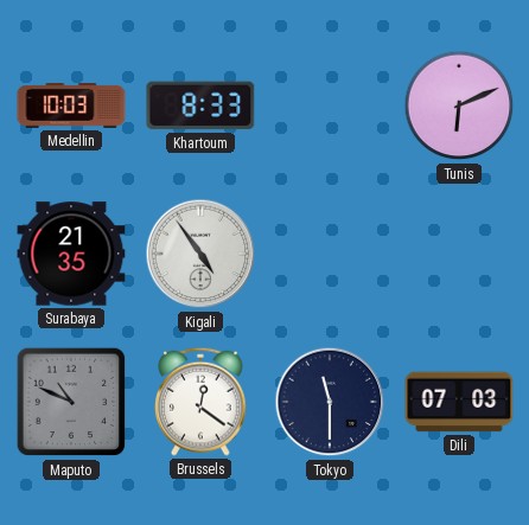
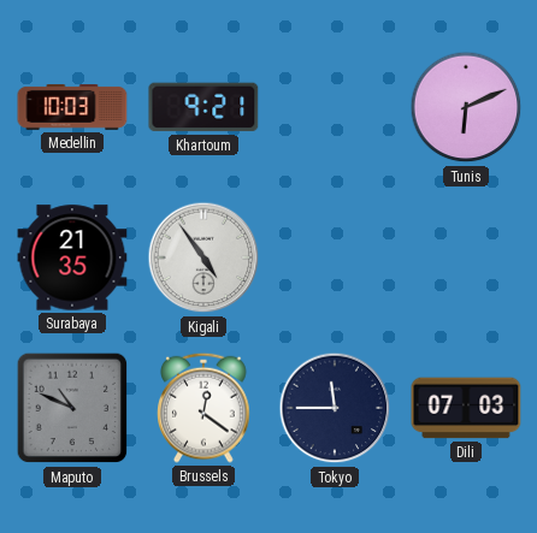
Khartoum: 8:33 -> 9:21 (203, 107)
Tokyo: 11:30 -> 11:45 (335, 408)
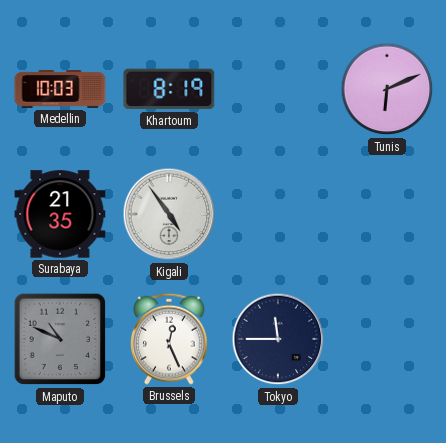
Khartoum: 9:21 -> 8:19 (169, 89)
Brussels: 12:21 -> 12:26 (169, 339)
Dili: 07:03 -> none (466, 408)
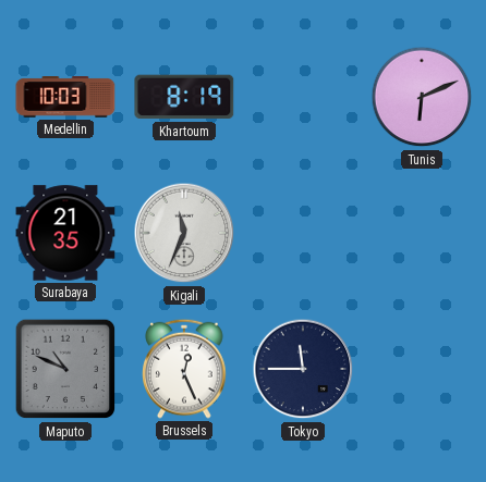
Kigali: 4:54 -> 11:34 (184, 233)
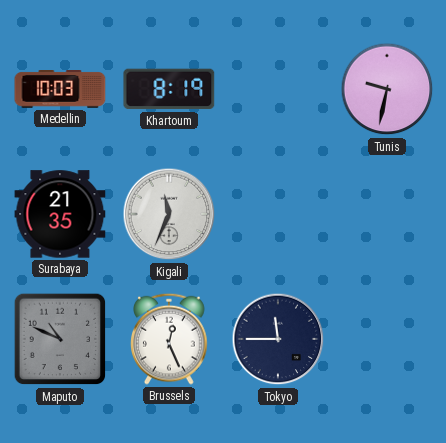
Tunis: 6:11 -> 9:32 (387, 89)
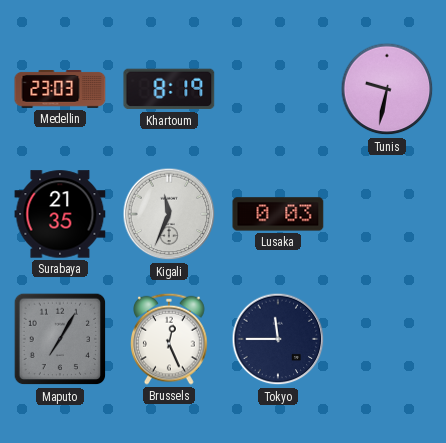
Medellin: 10:03 -> 23:03 (60, 90)
Lusaka: none -> 0:03 (278, 214)
Maputo: 10:49 -> 7:05 (60, 339)
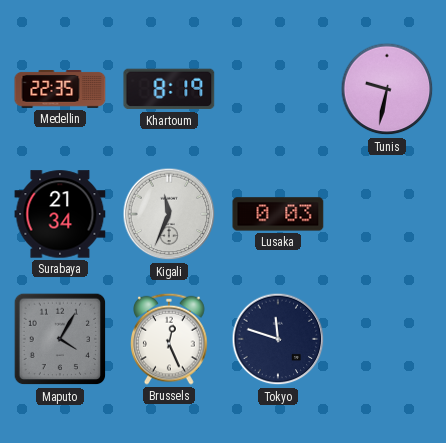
Medellin: 23:03 -> 22:35 (60, 90)
Surabaya: 21:35 -> 21:34 (60, 214)
Maputo: 7:05 -> 4:05 (60, 339)
Tokyo: 11:45 -> 11:48 (278, 339)
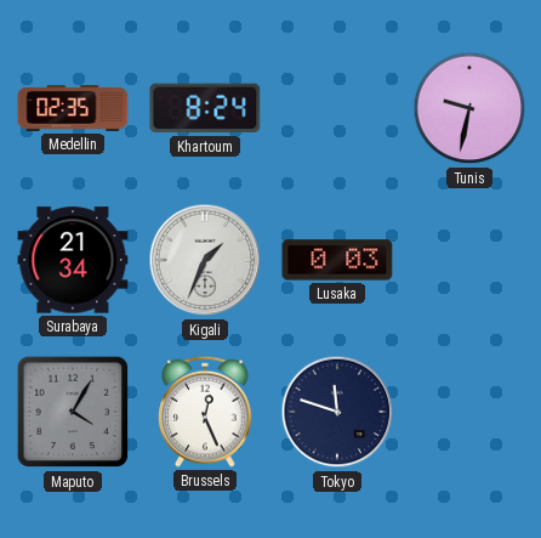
Medellin: 22:35 -> 02:35 (73, 109)
Khartoum: 8:19 -> 8:24 (205, 108)
Kigali: 11:34 -> 1:34 (205, 260)
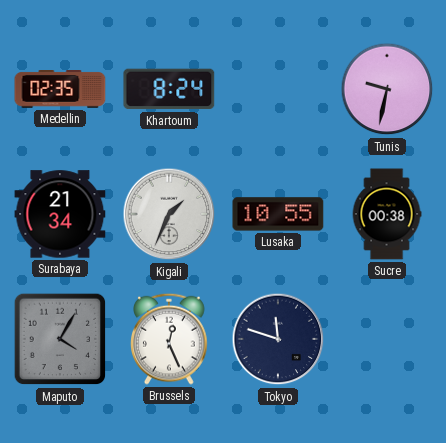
Lusaka: 0:03 -> 10:55 (278, 214)
Sucre: none -> 00:38 (387, 214)
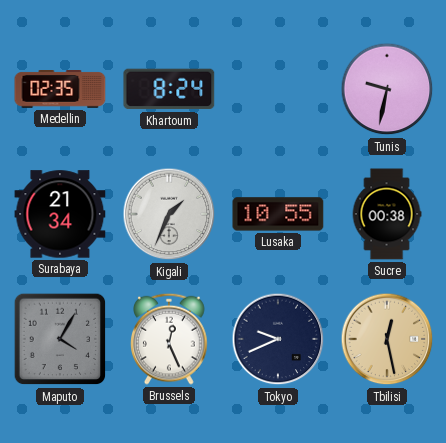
Tokyo: 11:48 -> 9:41 (278, 339)
Tbilisi: none -> 12:28 (387, 339)
